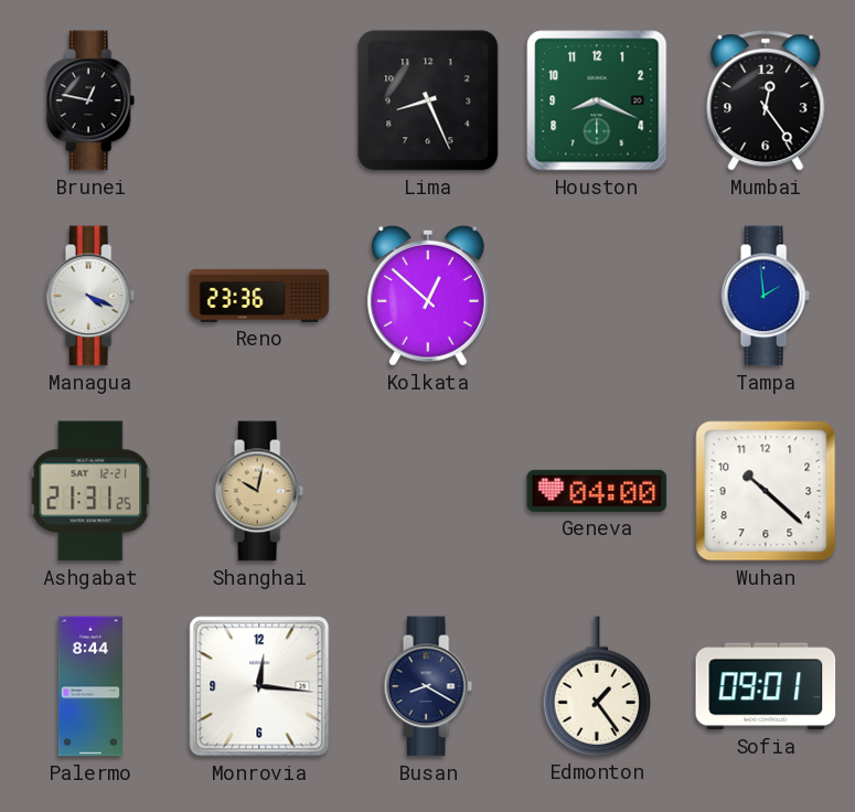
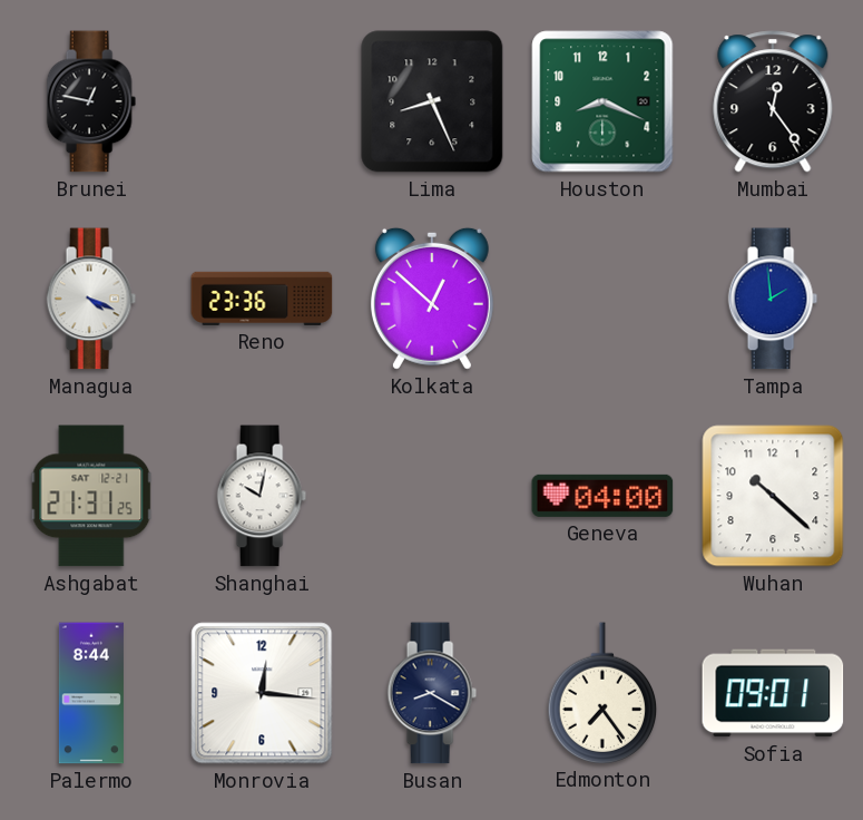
Shanghai dial: champagne -> white (262, 496)
Edmonton: 1:24 -> 7:24 (602, 693)
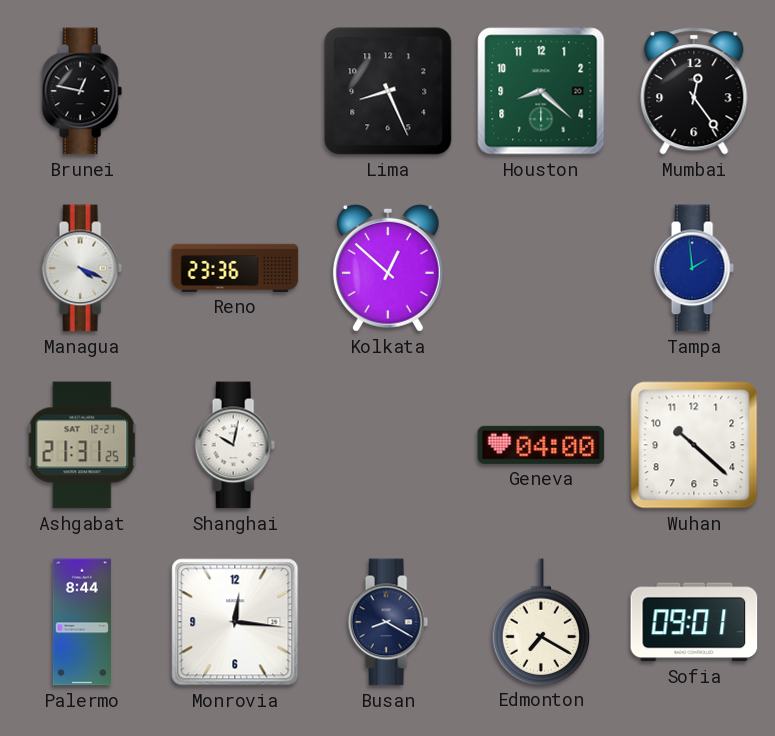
Houston: 8:19 -> 8:22 (541, 91)
Edmonton: 7:24 -> 7:20 (541, 622)
